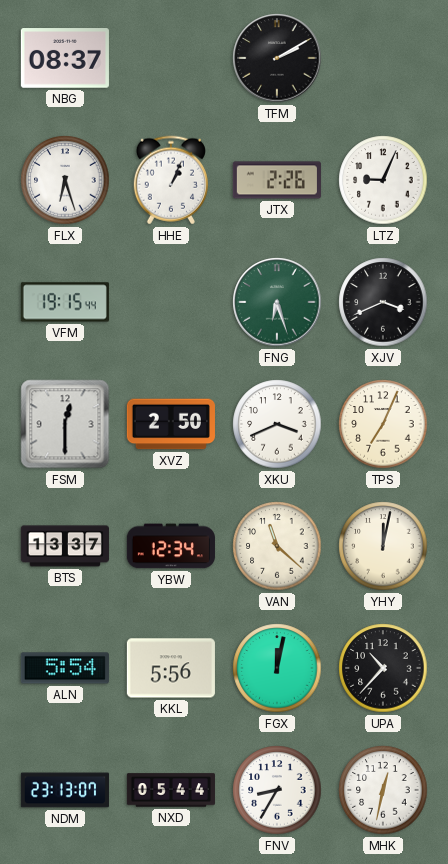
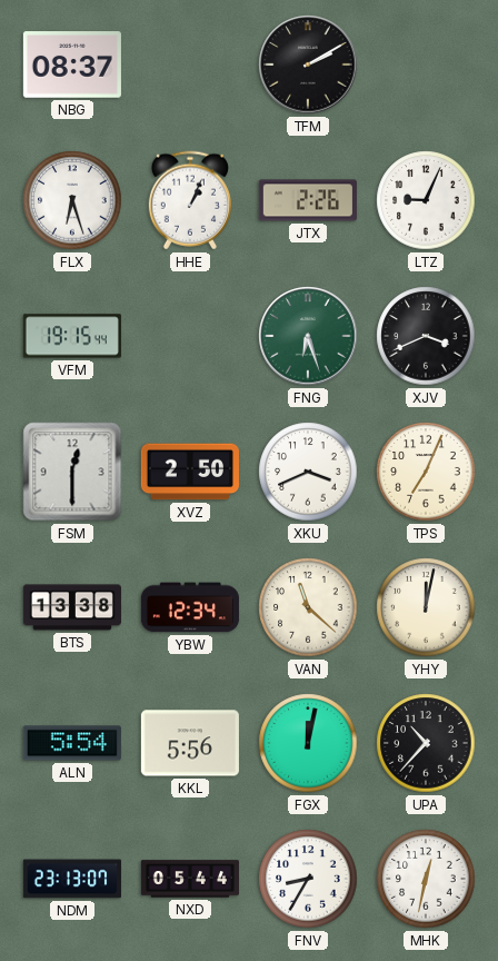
BTS: 13:37 -> 13:38 (72, 607)
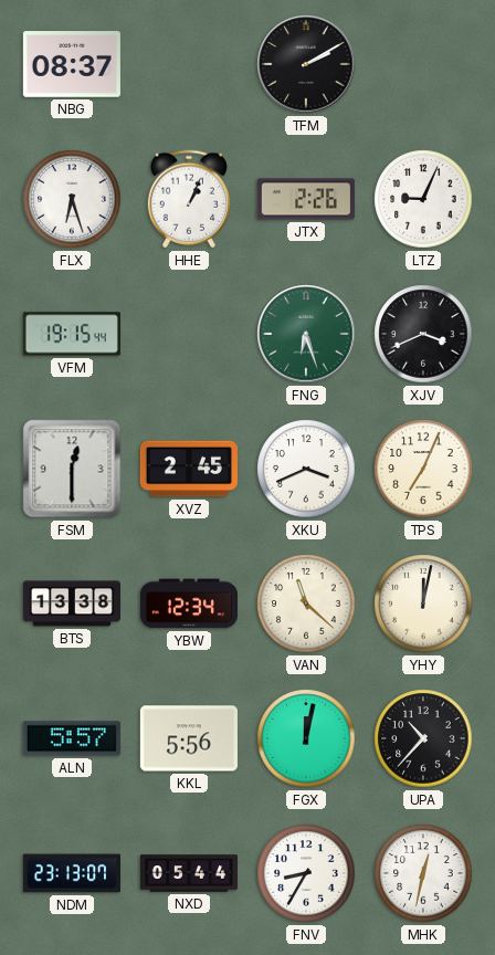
XVZ: 2:50 -> 2:45 (189, 469)
ALN: 5:54 -> 5:57 (72, 738)
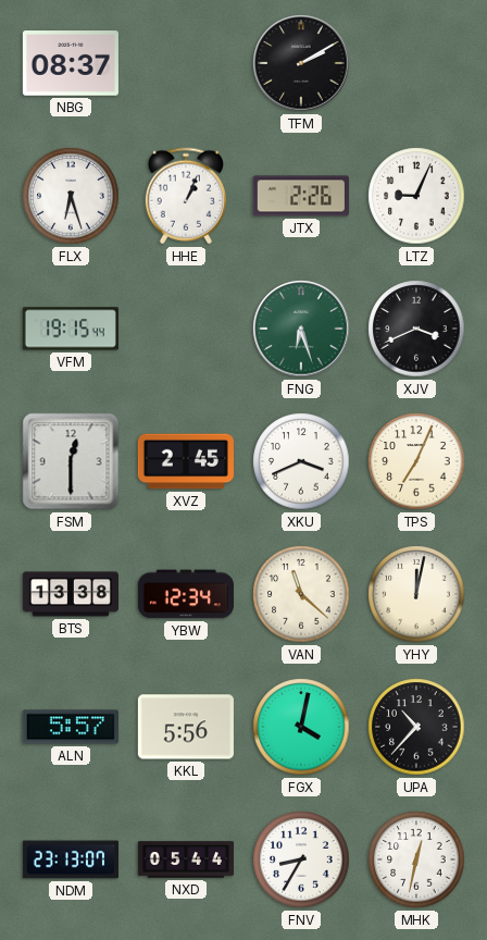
FGX: 12:02 -> 4:02 (301, 727)
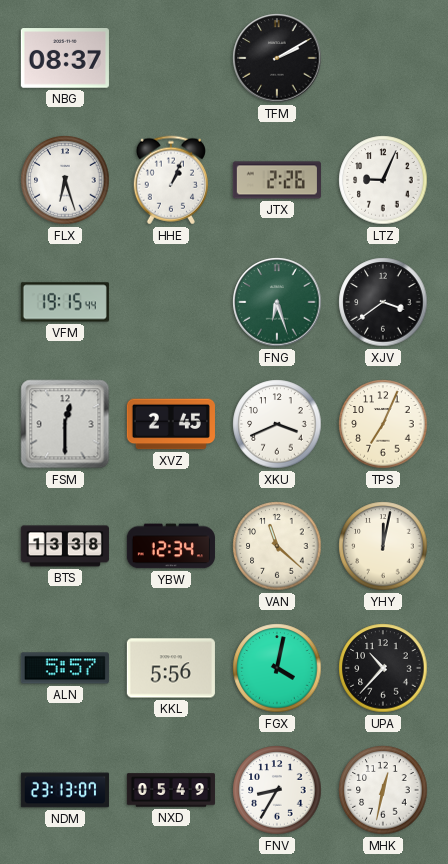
XJV: 3:41 -> 3:39 (383, 302)
NXD: 05:44 -> 05:49 (171, 790)
